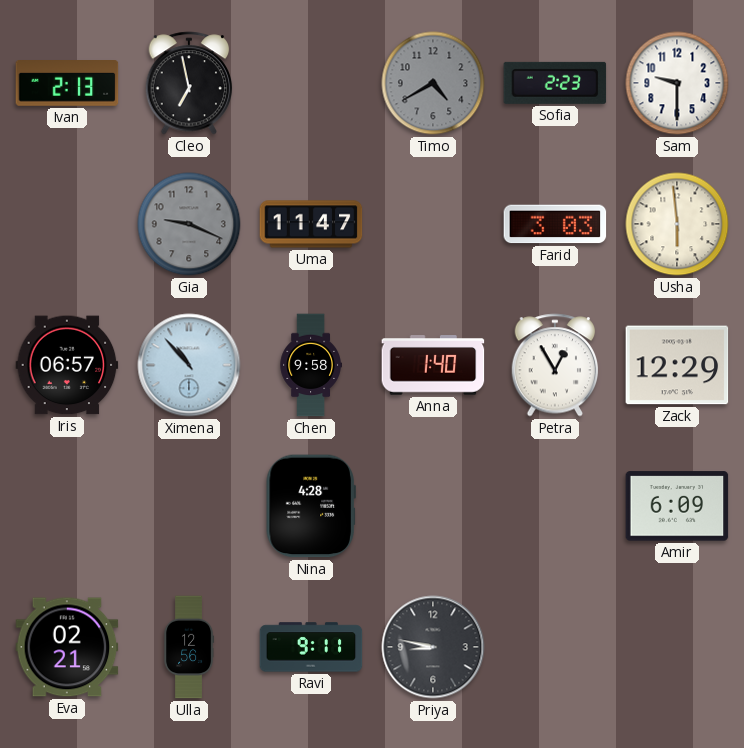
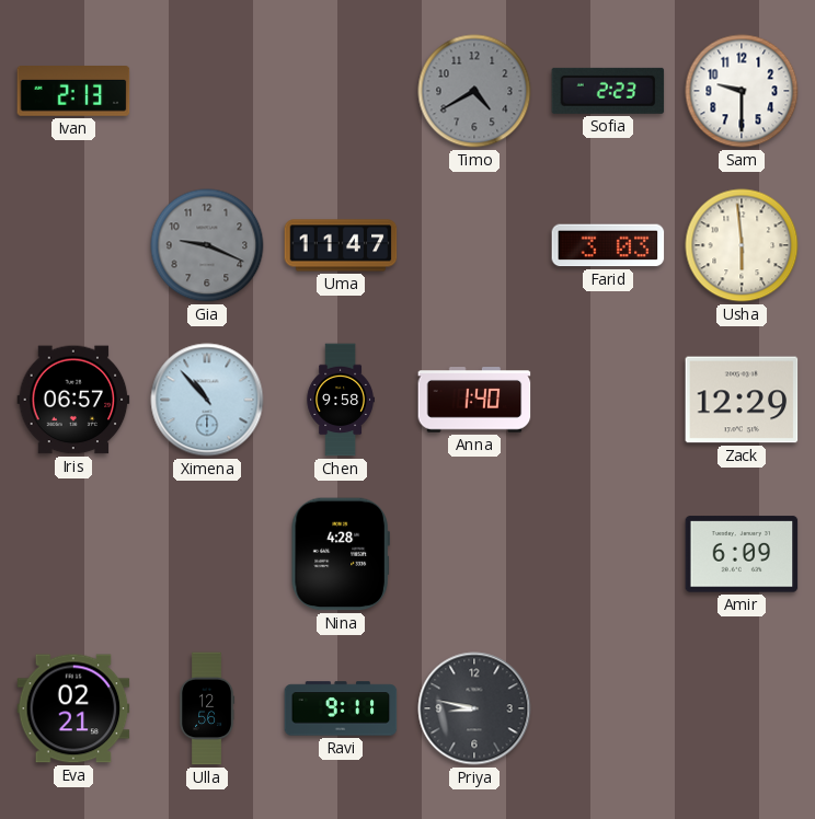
Cleo: 6:58 -> none (189, 83)
Petra: 12:55 -> none (555, 365)
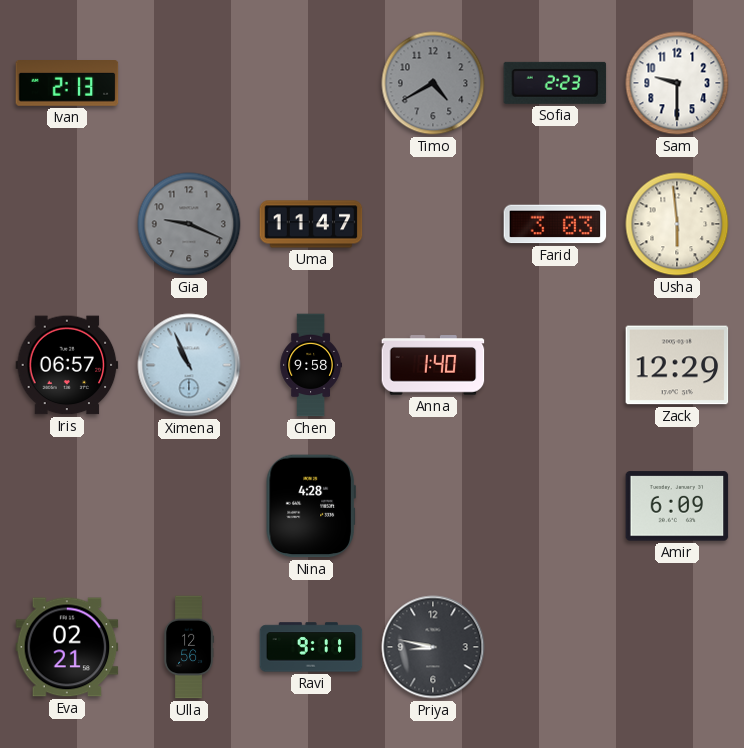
Ximena: 10:53 -> 10:56 (189, 365)
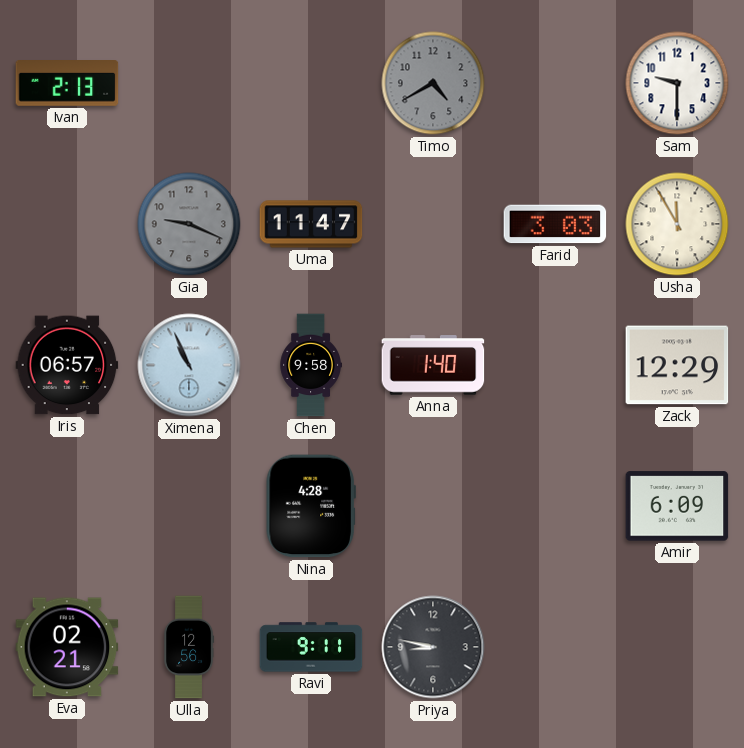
Sofia: 2:23 -> none (555, 83)
Usha: 5:59 -> 11:55 (677, 224)
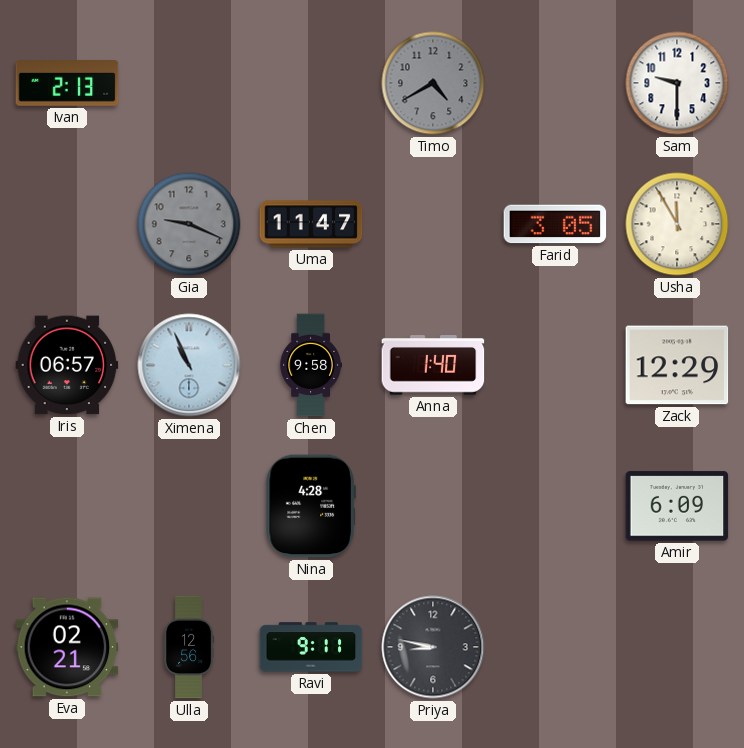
Farid: 3:03 -> 3:05 (555, 224)
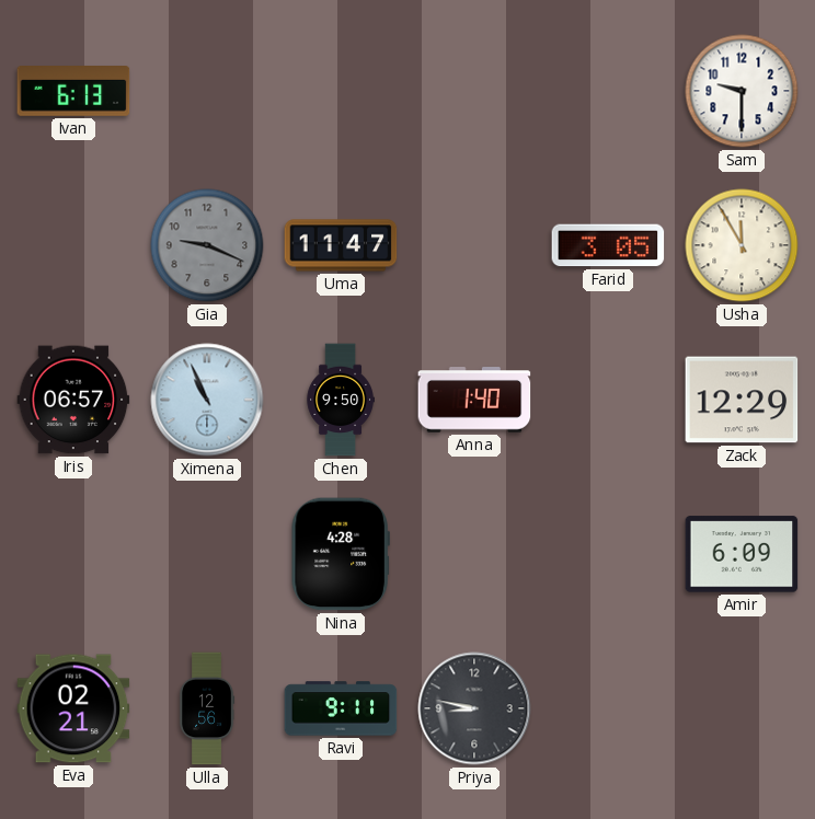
Ivan: 2:13 -> 6:13 (73, 92)
Timo: 4:40 -> none (433, 83)
Chen: 9:58 -> 9:50 (341, 400)
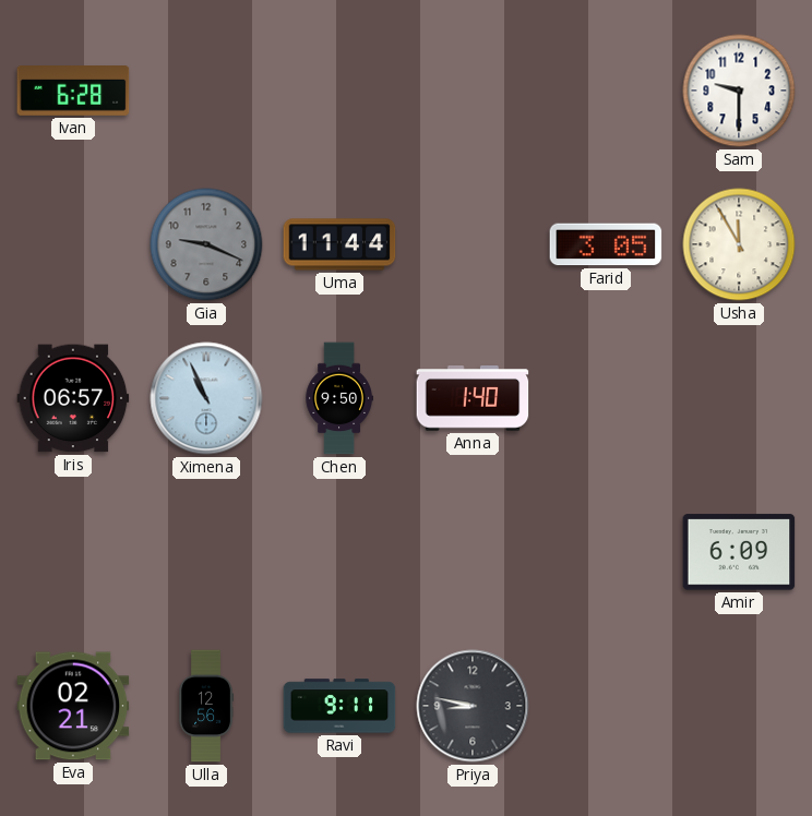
Ivan: 6:13 -> 6:28 (73, 92)
Uma: 11:47 -> 11:44 (339, 244)
Zack: 12:29 -> none (742, 400)
Nina: 4:28 -> none (341, 554)
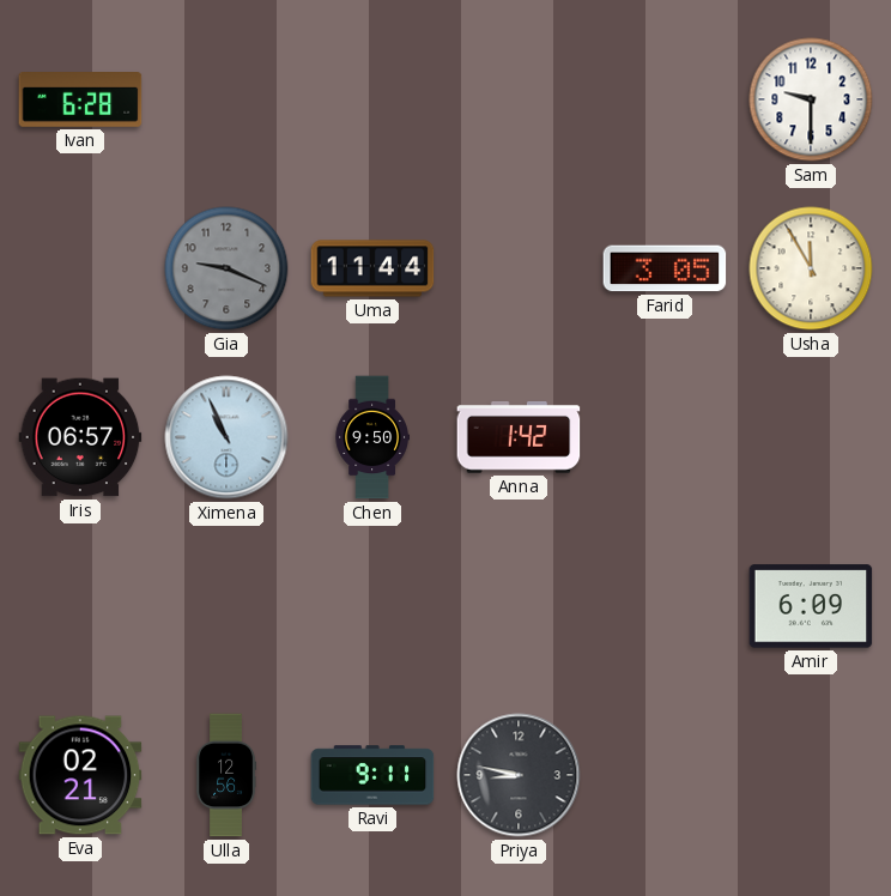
Anna: 1:40 -> 1:42 (519, 437)
